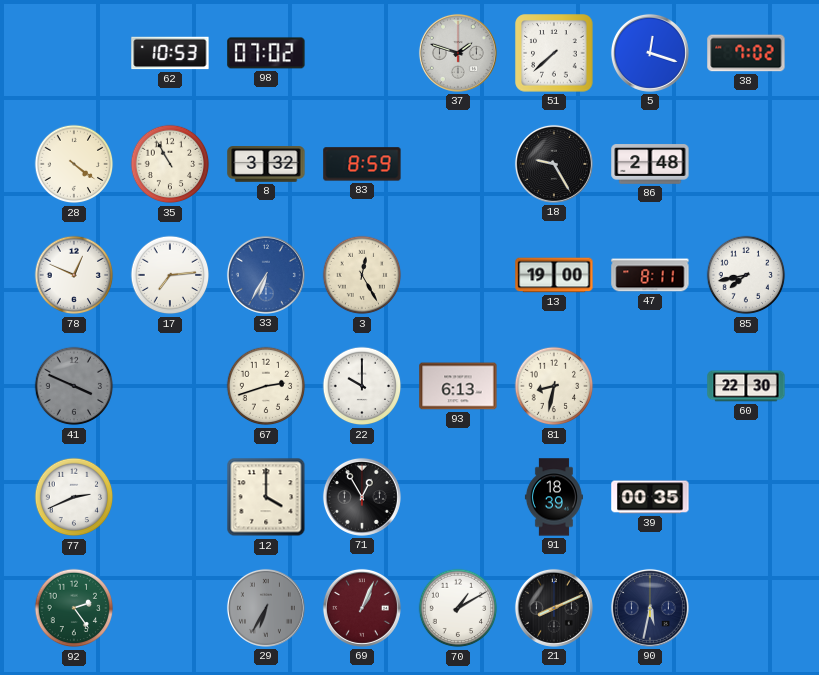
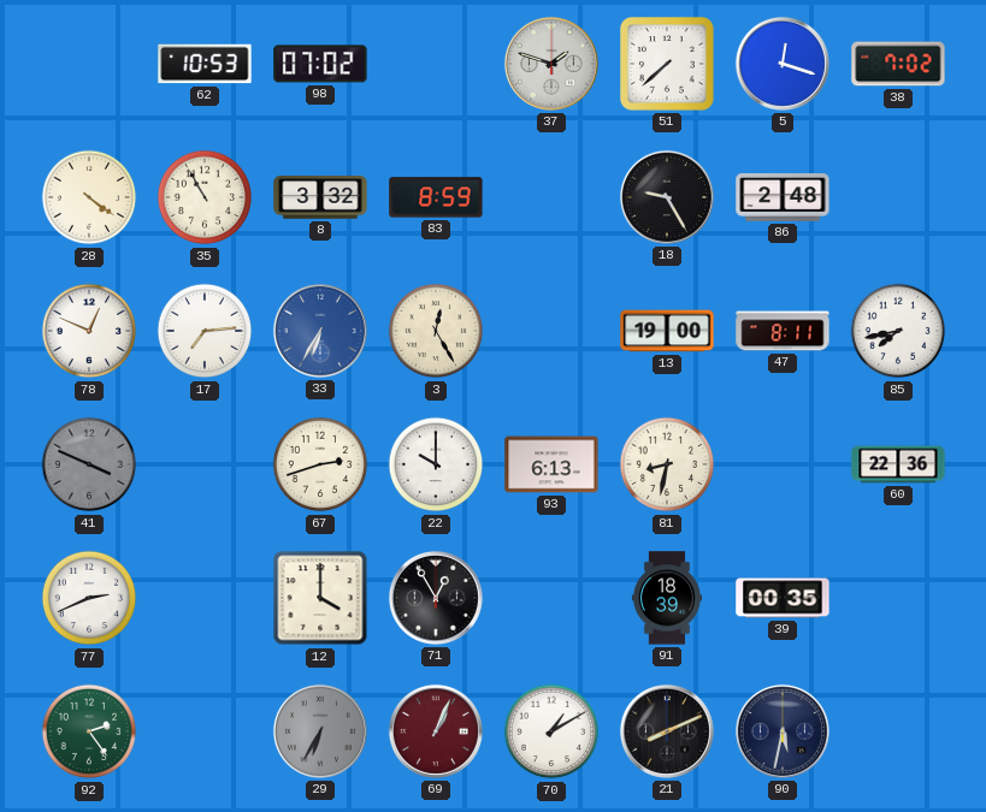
60: 22:30 -> 22:36 (898, 464)
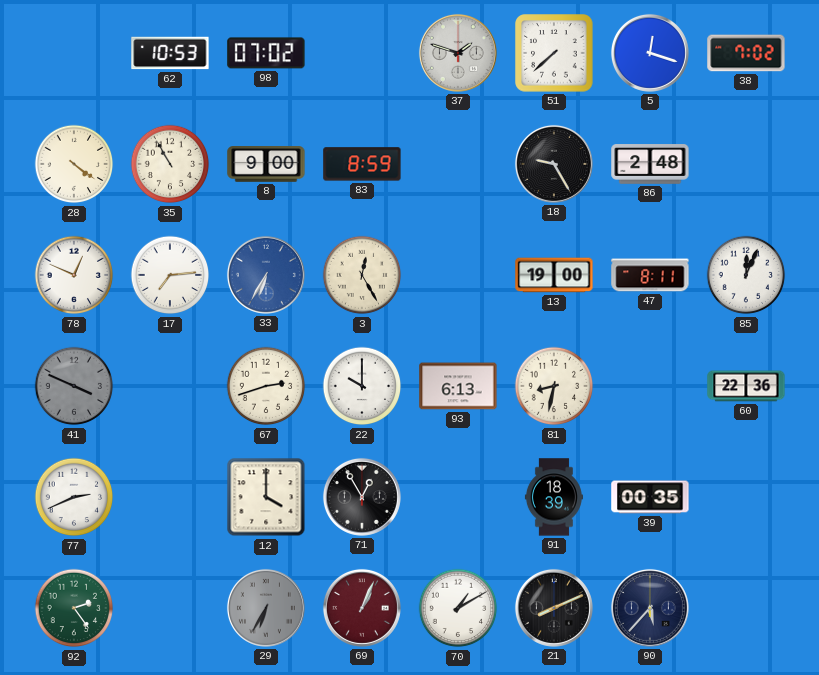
8: 3:32 -> 9:00 (266, 164)
85: 7:43 -> 12:04 (746, 275)
90: 5:32 -> 5:37 (650, 608)
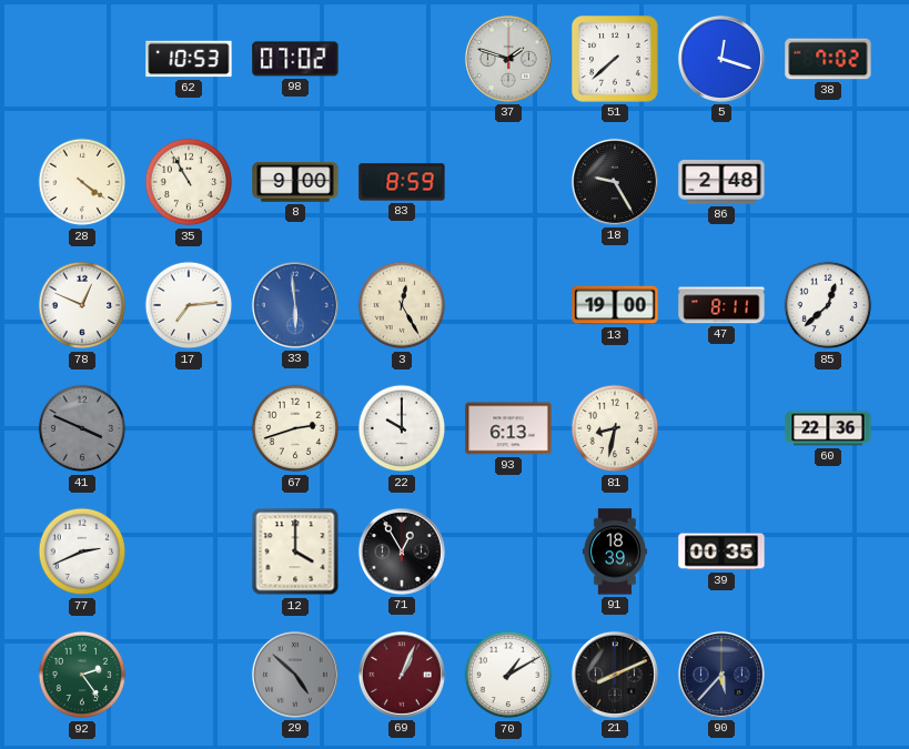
33: 6:35 -> 5:59 (295, 305)
85: 12:04 -> 12:38 (828, 305)
29: 6:35 -> 4:52 (295, 675)
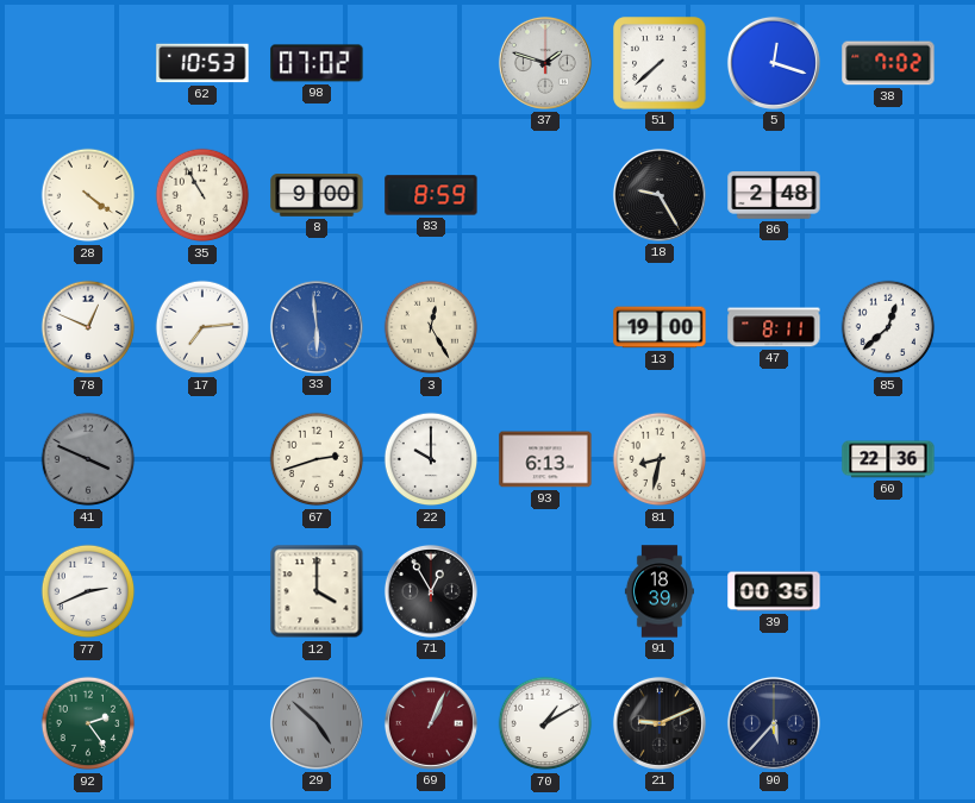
21: 8:11 -> 9:11 (660, 723)
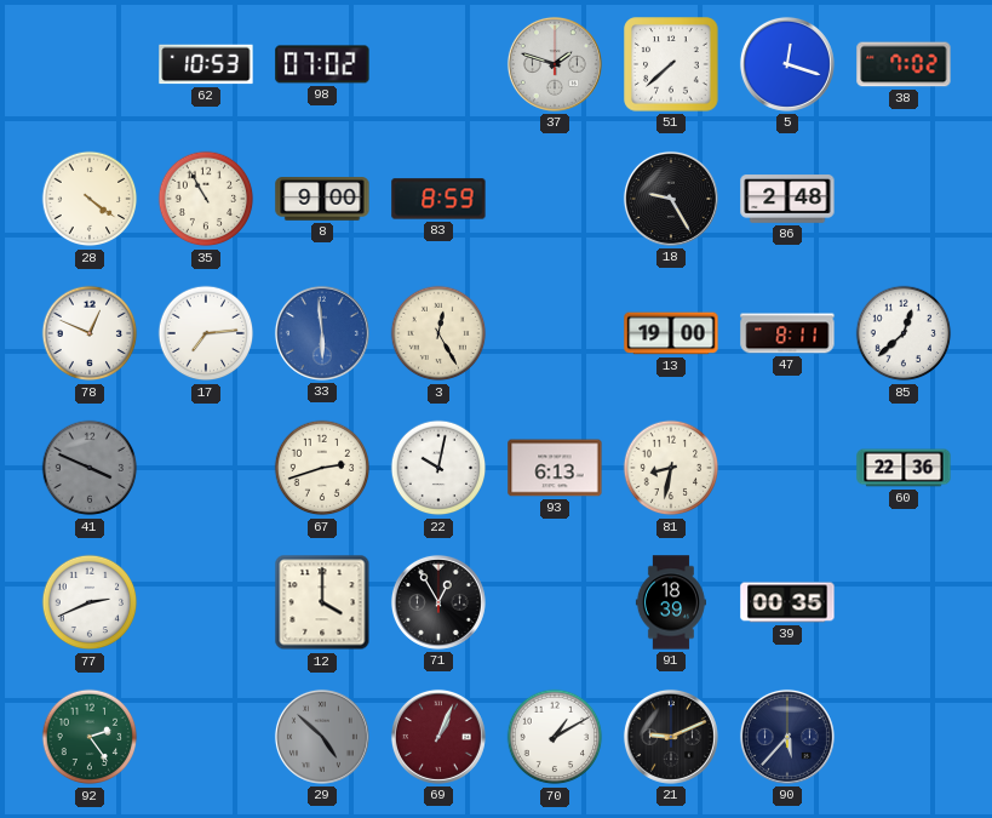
22: 10:00 -> 10:02 (438, 468)
